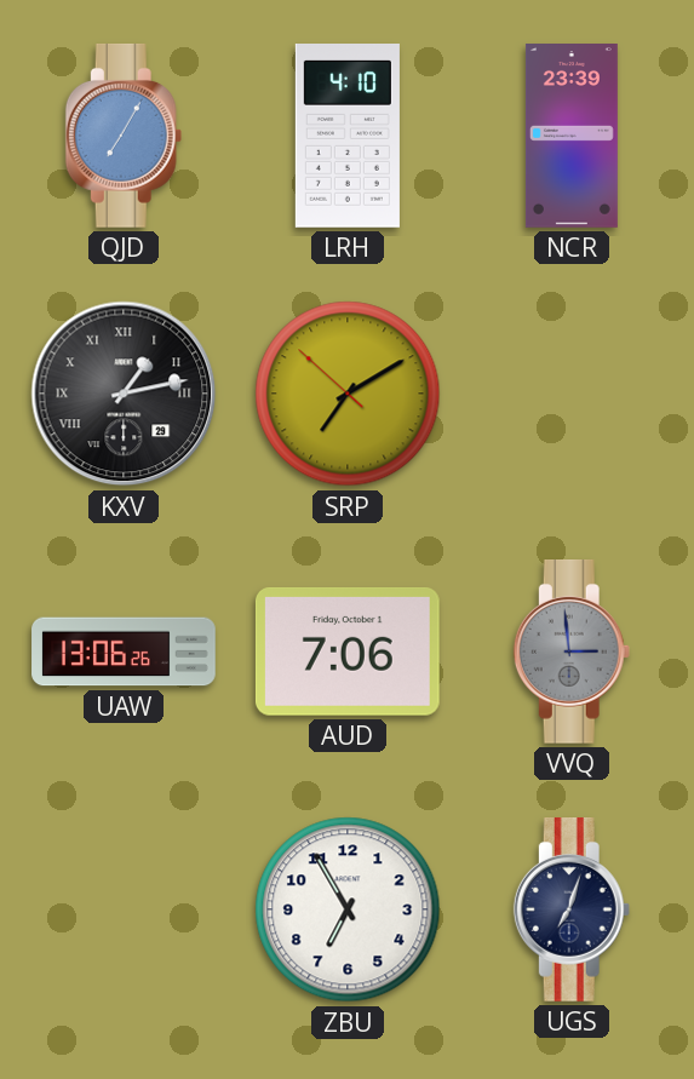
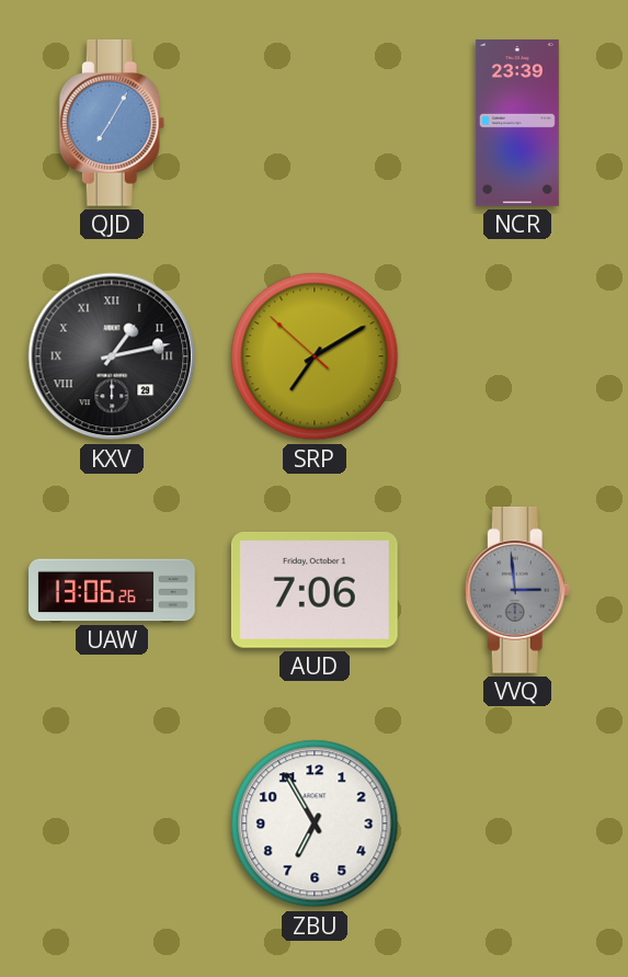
LRH: 4:10 -> none (348, 137)
UGS: 7:03 -> none (572, 911)
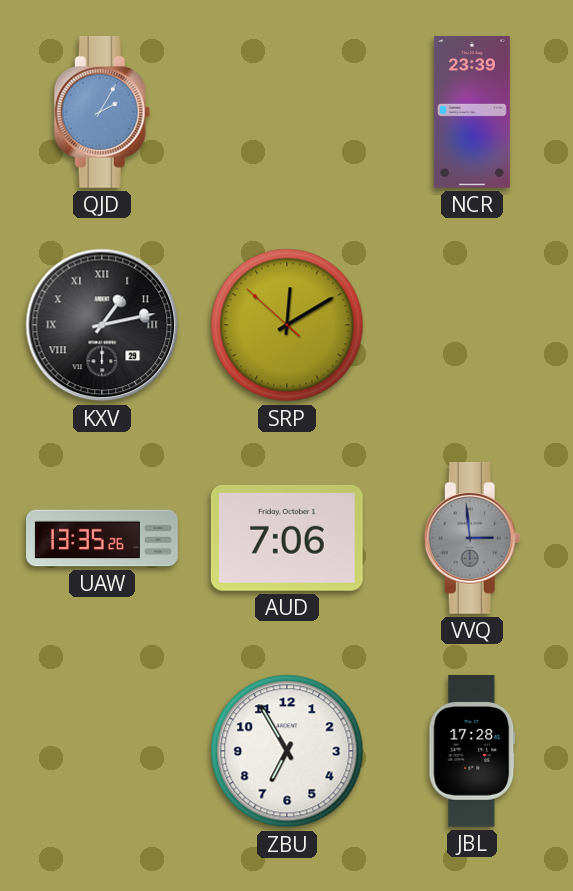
QJD: 7:05 -> 2:05 (102, 113)
SRP: 7:09 -> 12:09 (287, 325)
UAW: 13:06 -> 13:35 (102, 538)
JBL: none -> 17:28 (472, 752)
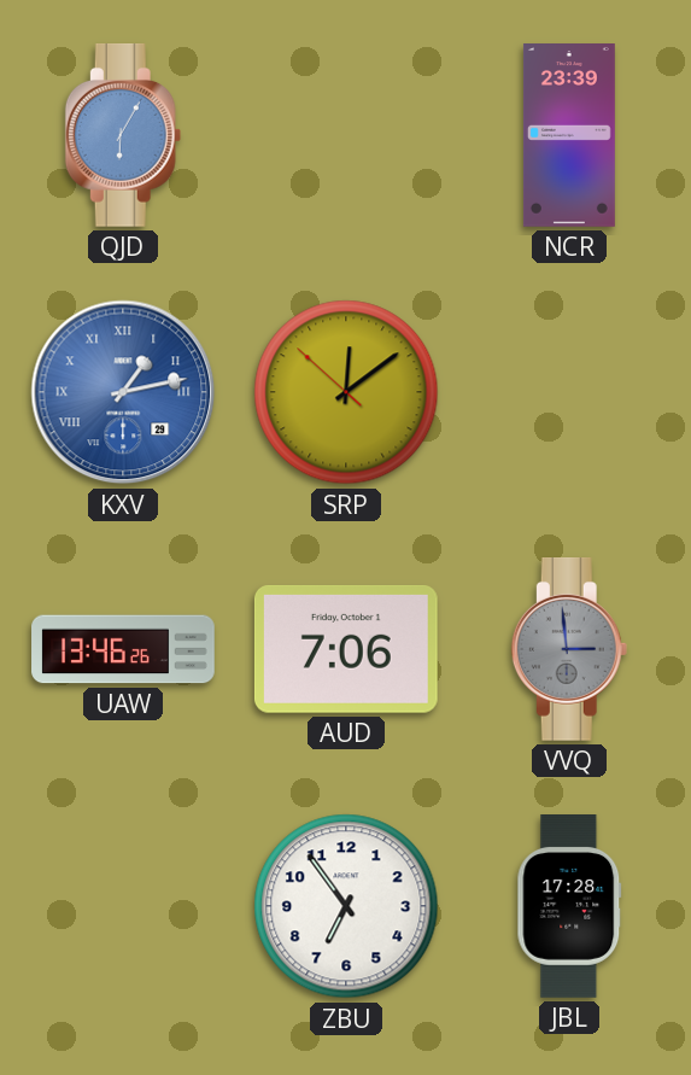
QJD: 2:05 -> 6:05 (123, 136)
KXV dial: black -> blue (123, 392)
SRP: 12:09 -> 12:08 (346, 392)
UAW: 13:35 -> 13:46 (123, 649)
ZBU: 6:55 -> 6:54 (346, 906)
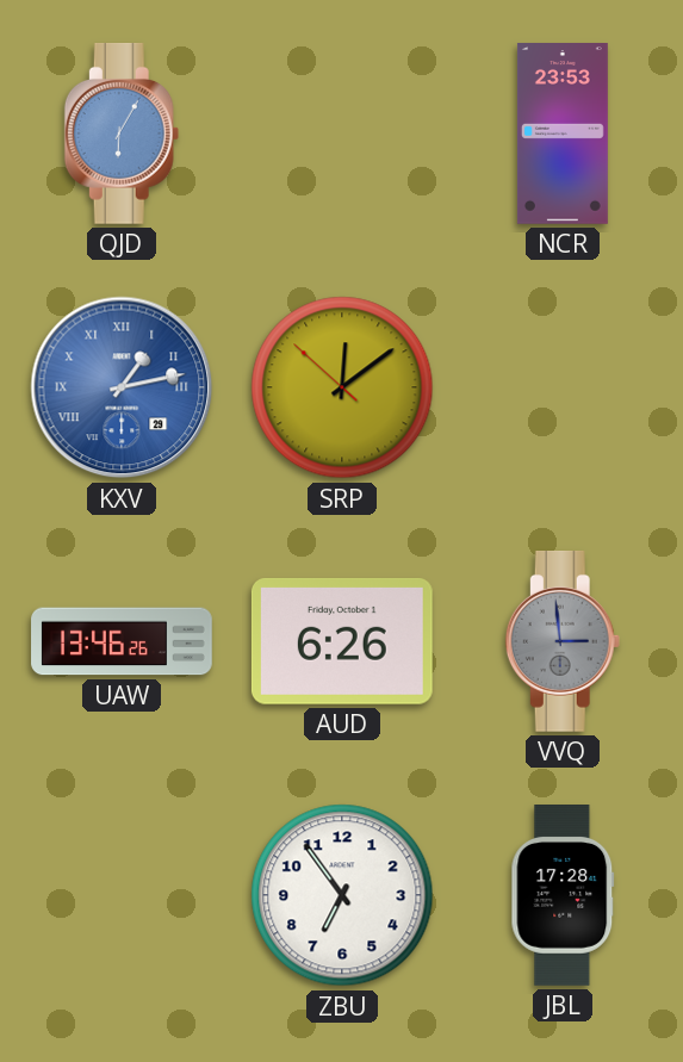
NCR: 23:39 -> 23:53 (563, 135)
AUD: 7:06 -> 6:26 (342, 641)
